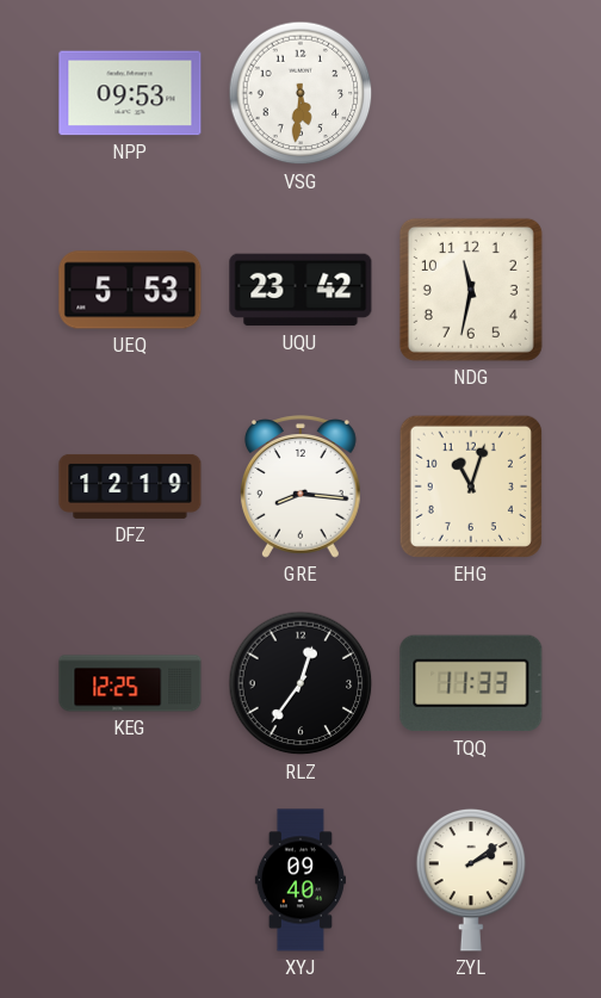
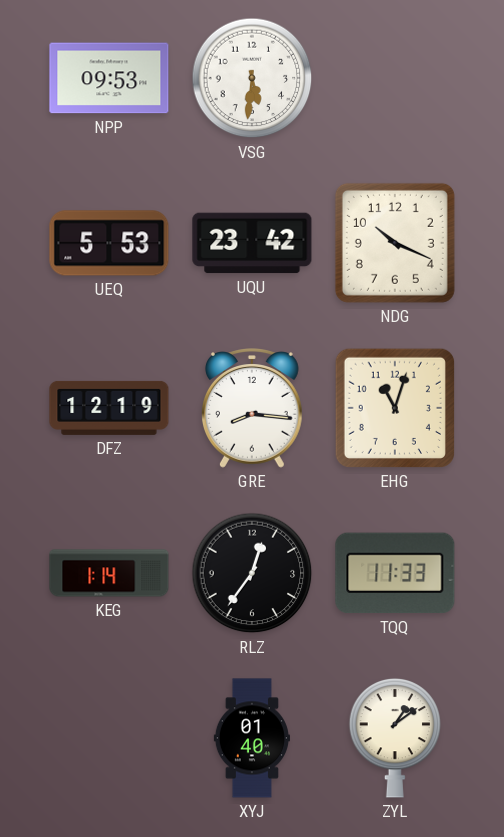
NDG: 11:32 -> 10:19 (395, 243)
KEG: 12:25 -> 1:14 (109, 573)
XYJ: 09:40 -> 01:40 (251, 738)
ZYL: 2:09 -> 1:09 (395, 738)
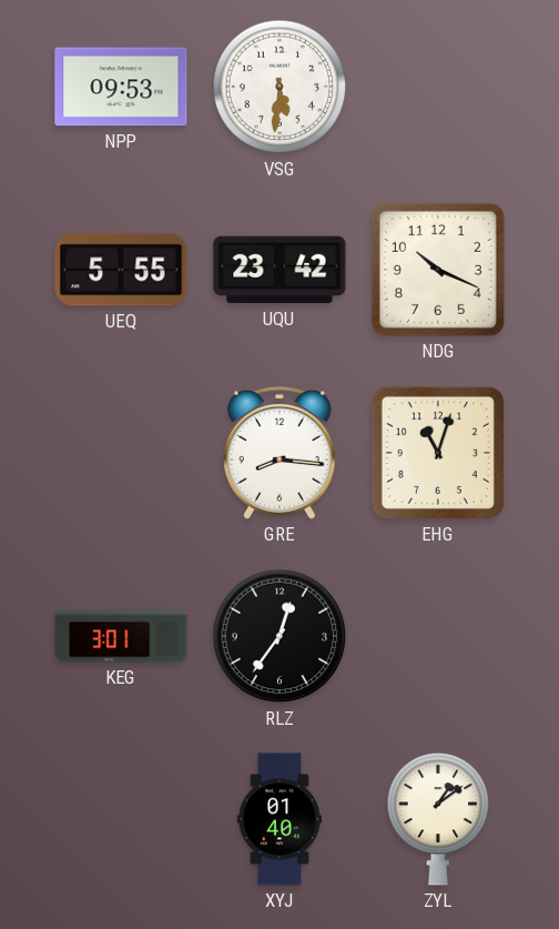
UEQ: 5:53 -> 5:55 (121, 270)
DFZ: 12:19 -> none (109, 408)
KEG: 1:14 -> 3:01 (121, 636)
TQQ: 11:33 -> none (395, 573)
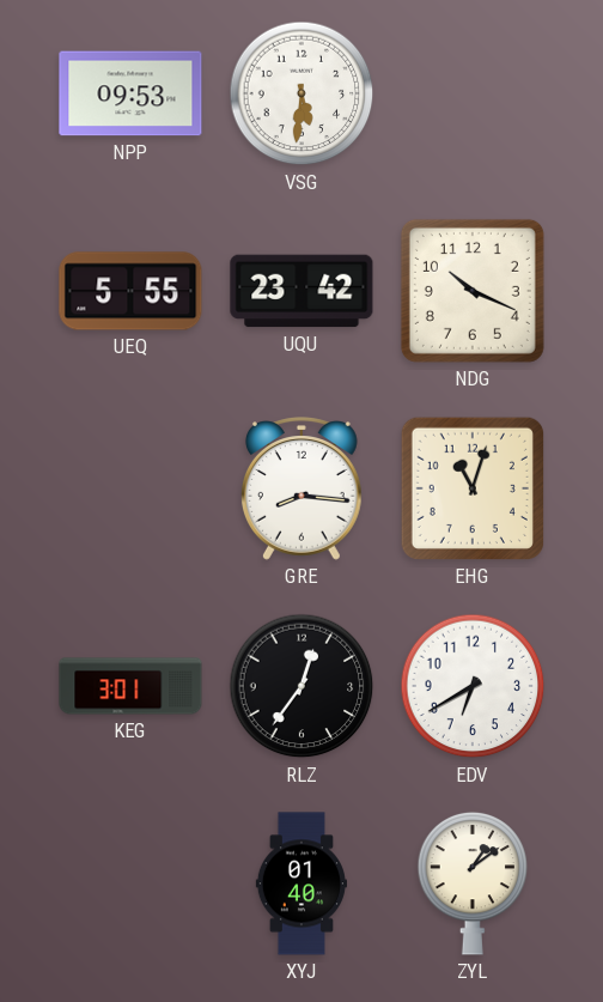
EDV: none -> 6:40 (473, 686)
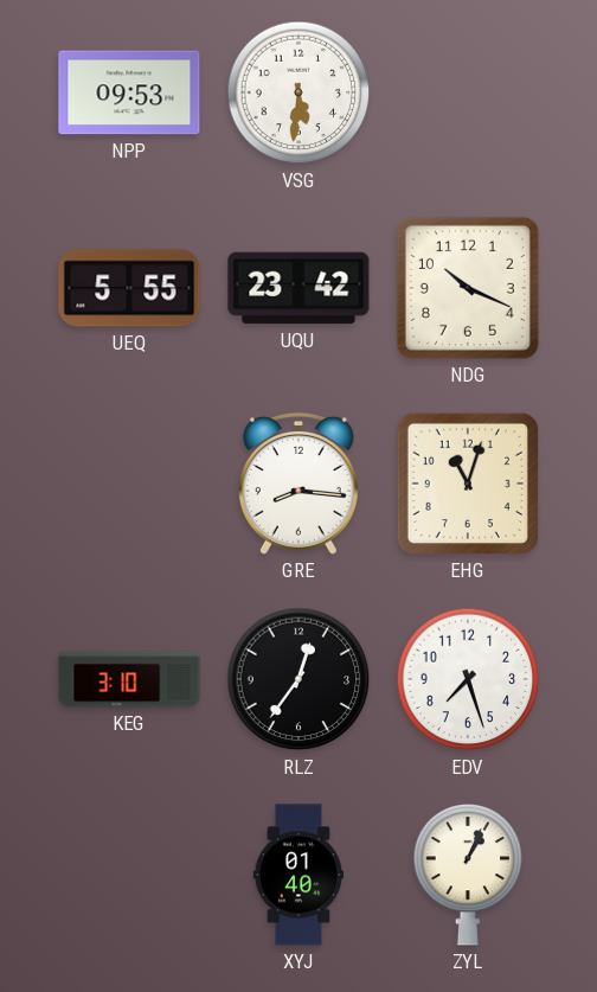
KEG: 3:01 -> 3:10 (129, 679)
EDV: 6:40 -> 7:27 (468, 679)
ZYL: 1:09 -> 1:04 (468, 875)
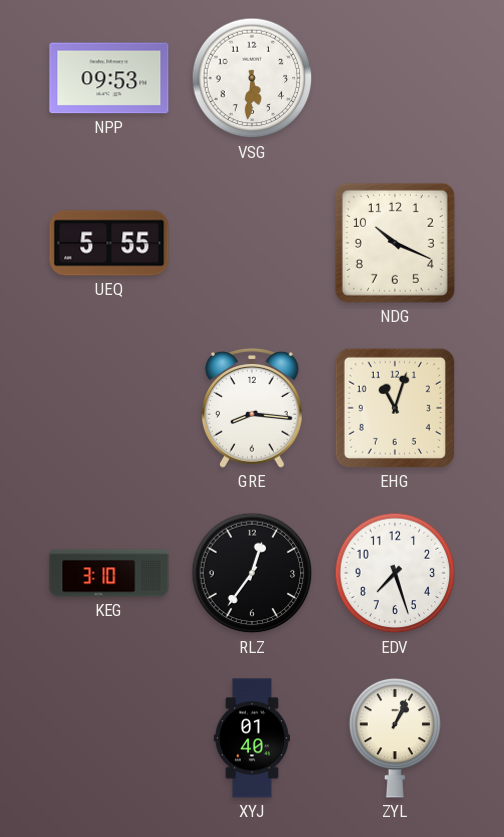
UQU: 23:42 -> none (298, 288)
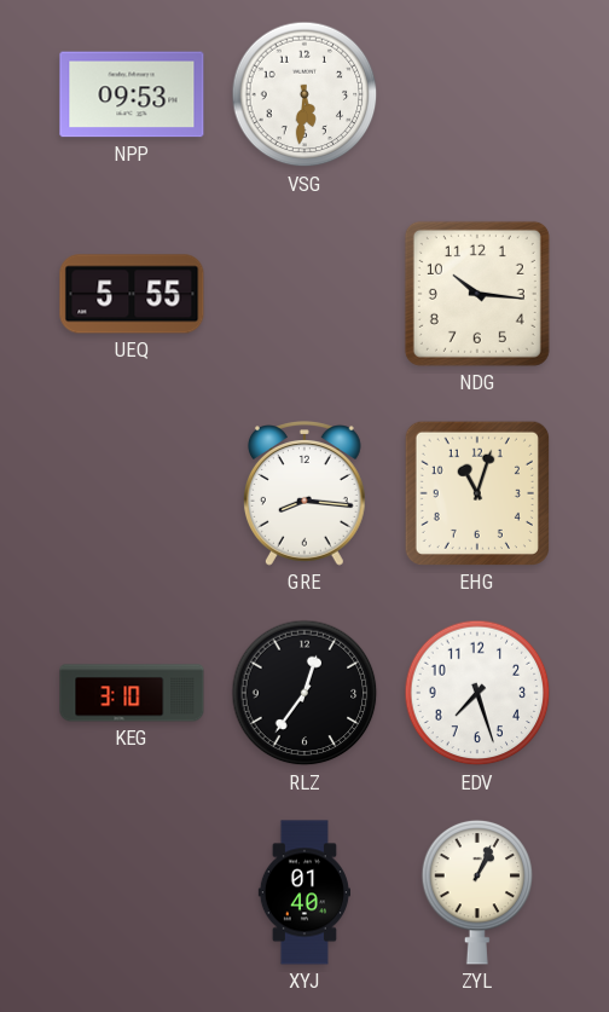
NDG: 10:19 -> 10:16 (477, 294)
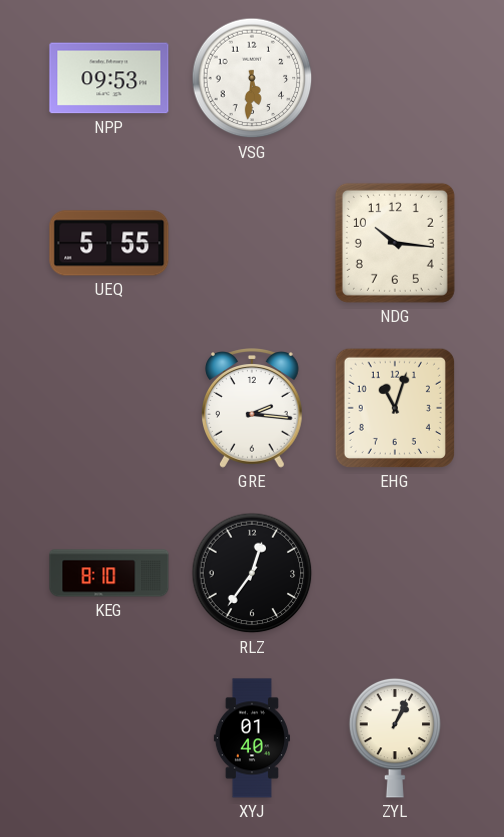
GRE: 8:16 -> 2:16 (252, 408)
KEG: 3:10 -> 8:10 (109, 573)
EDV: 7:27 -> none (477, 693)
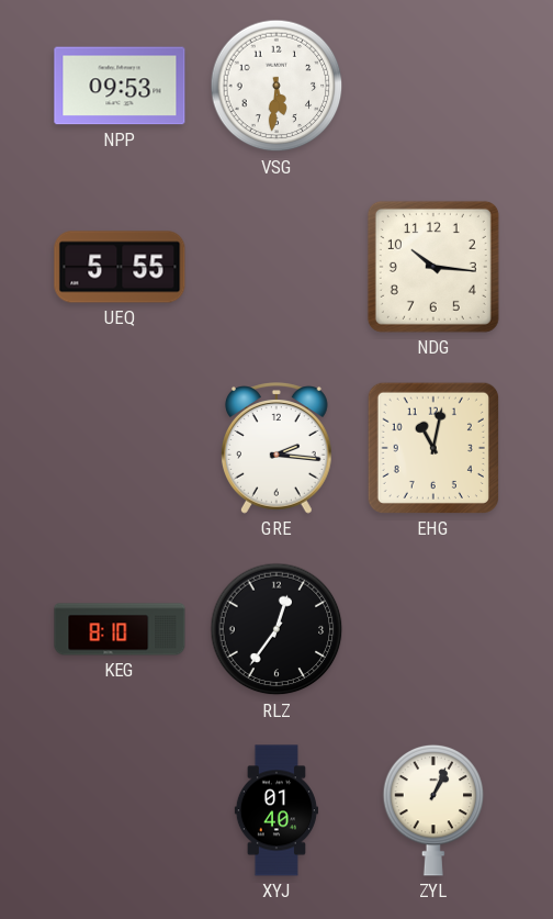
EHG: 11:03 -> 11:02 (433, 448)
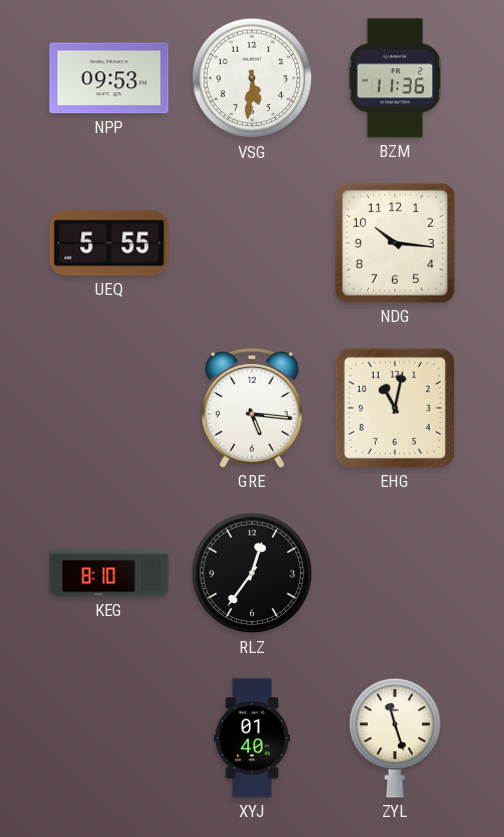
BZM: none -> 11:36 (395, 78)
GRE: 2:16 -> 5:16 (252, 408)
ZYL: 1:04 -> 11:27 (395, 738)
